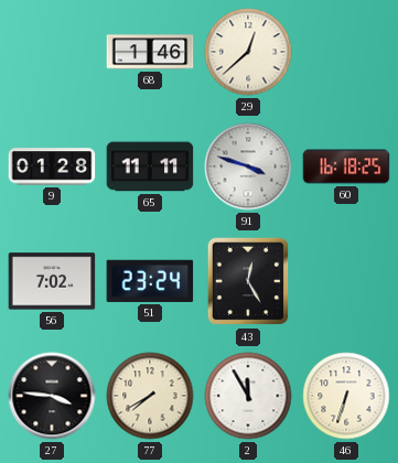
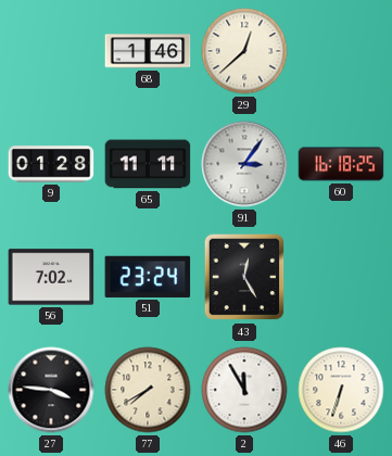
91: 3:48 -> 3:06 (244, 164)
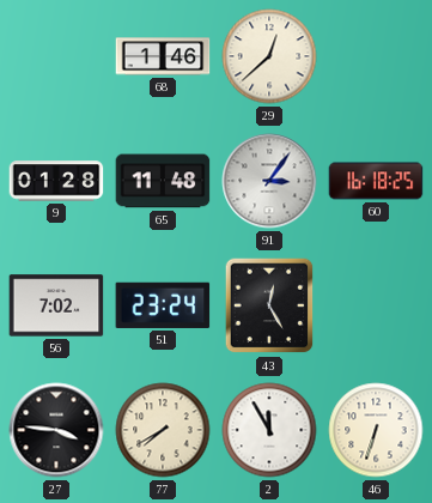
65: 11:11 -> 11:48 (163, 181)
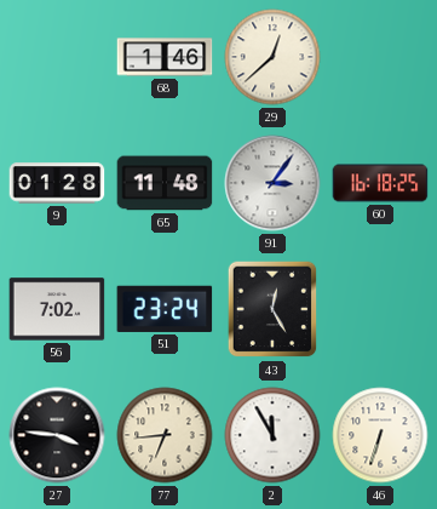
77: 7:40 -> 6:44 (165, 435)
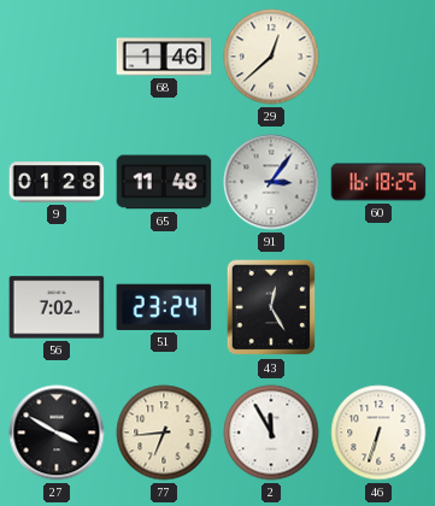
27: 3:46 -> 3:50 (57, 433)
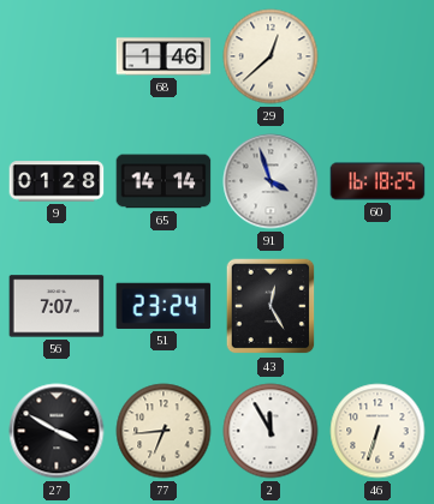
65: 11:48 -> 14:14 (164, 181)
91: 3:06 -> 3:57 (270, 181)
56: 7:02 -> 7:07 (57, 306)
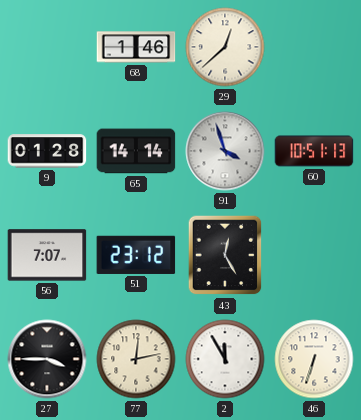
60: 16:18 -> 10:51 (314, 151)
51: 23:24 -> 23:12 (136, 255)
27: 3:50 -> 3:45 (47, 359)
77: 6:44 -> 12:13 (136, 359)
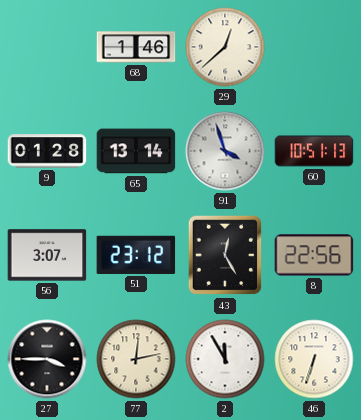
65: 14:14 -> 13:14 (136, 151)
56: 7:07 -> 3:07 (47, 255)
8: none -> 22:56 (314, 255)
